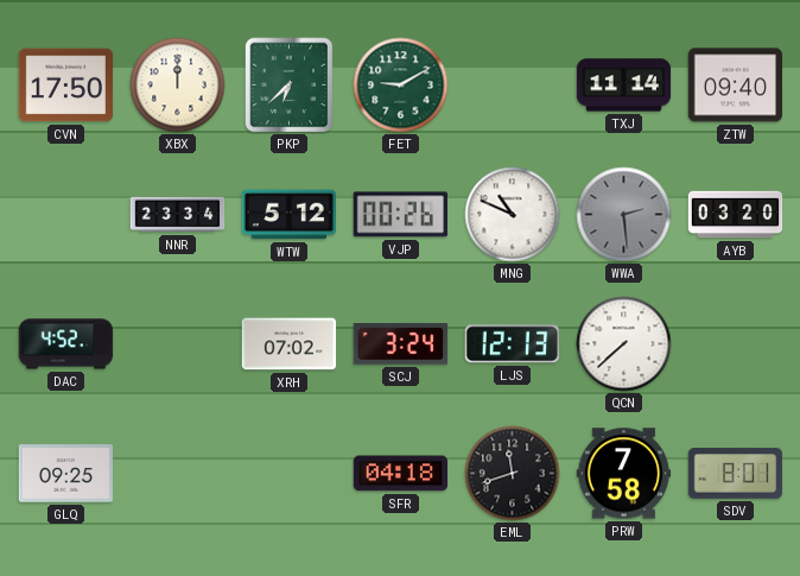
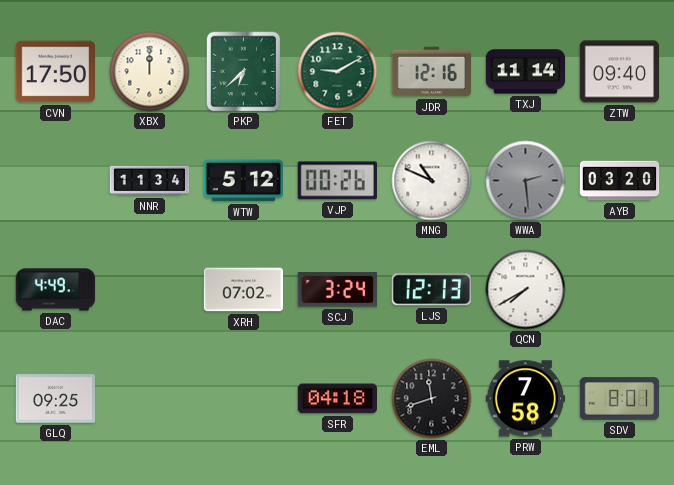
JDR: none -> 12:16 (432, 72)
NNR: 23:34 -> 11:34 (150, 181)
DAC: 4:52 -> 4:49 (56, 290)
QCN: 7:38 -> 7:40 (526, 290)
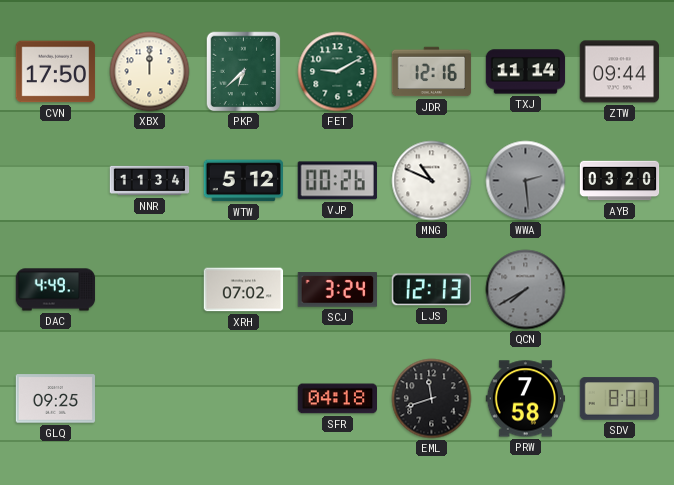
ZTW: 09:40 -> 09:44 (620, 72)
QCN dial: white -> grey (526, 290)
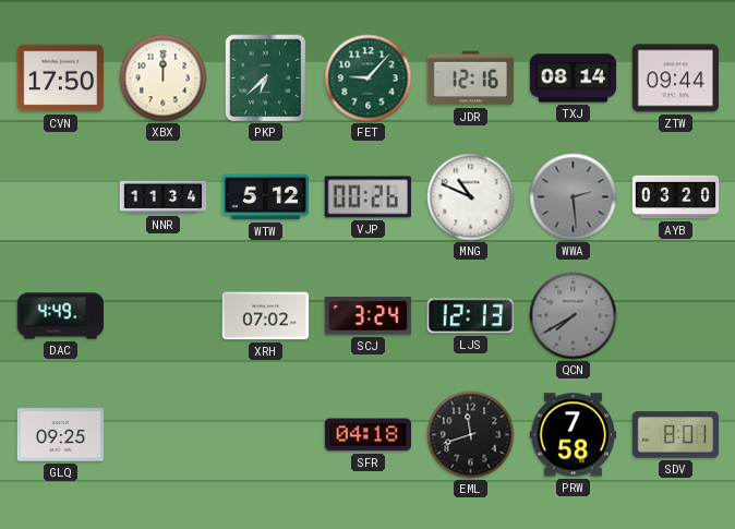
FET: 9:10 -> 9:07 (369, 79)
TXJ: 11:14 -> 08:14 (574, 79)
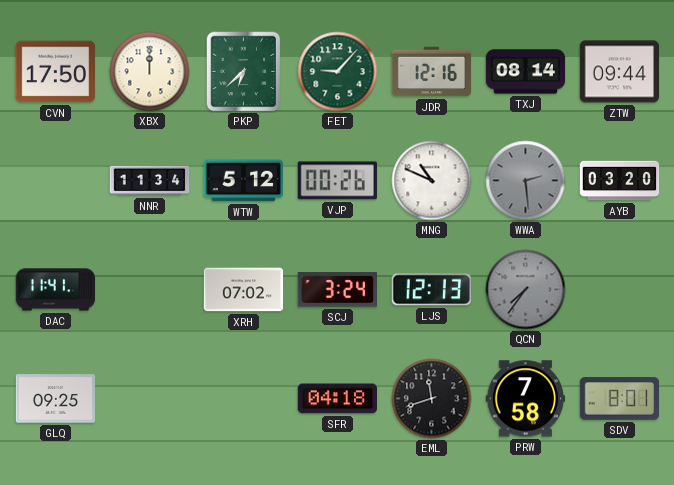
DAC: 4:49 -> 11:41 (56, 290)
QCN: 7:40 -> 7:36 (526, 290)
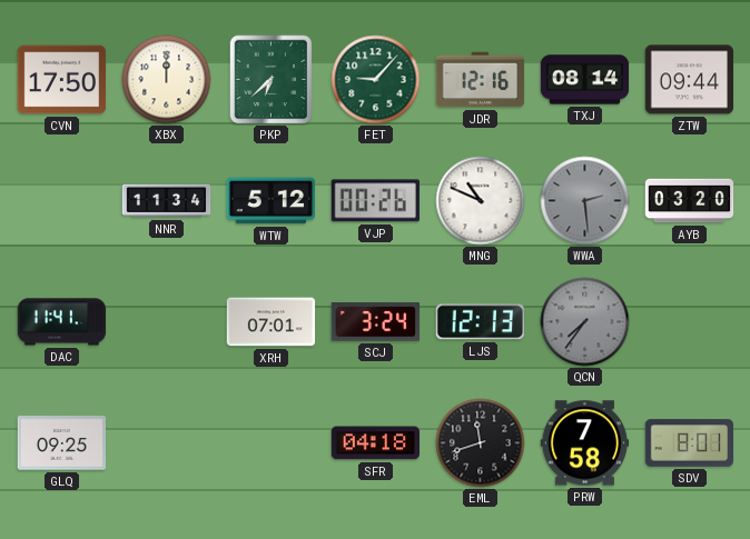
XRH: 07:02 -> 07:01 (272, 322)
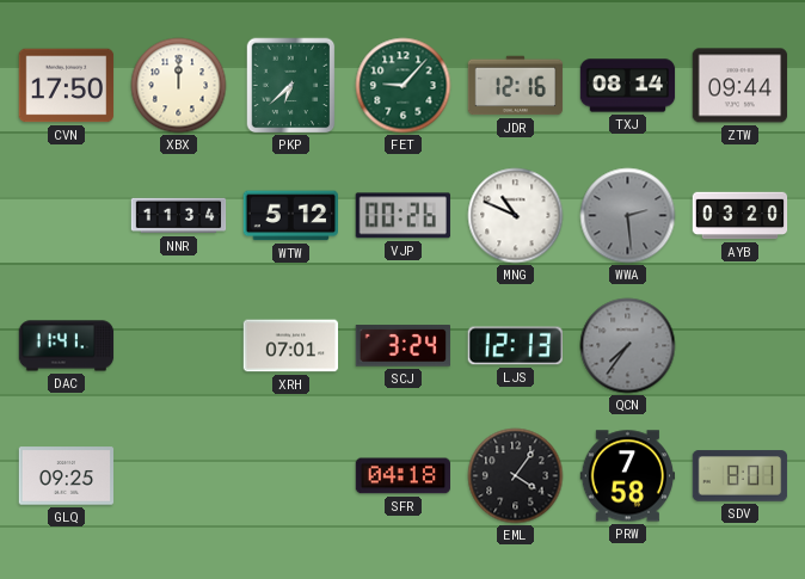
EML: 11:42 -> 4:06 (516, 476)
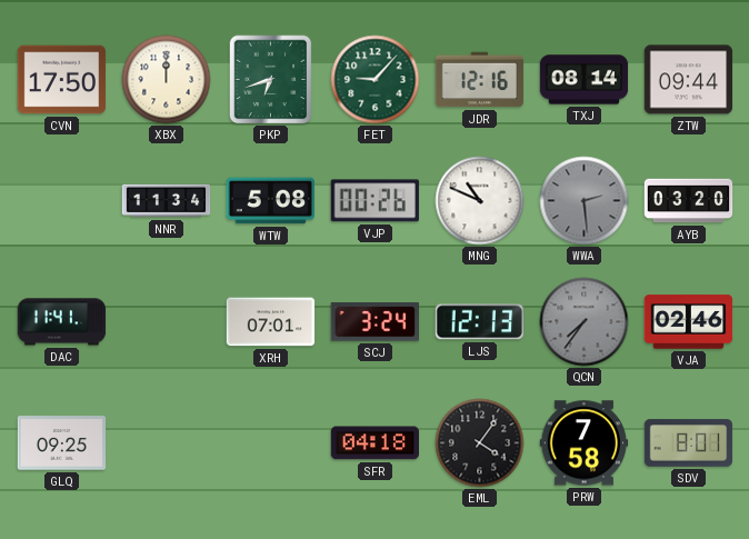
PKP: 6:38 -> 6:42 (271, 80)
WTW: 5:12 -> 5:08 (270, 201)
VJA: none -> 02:46 (689, 322)
